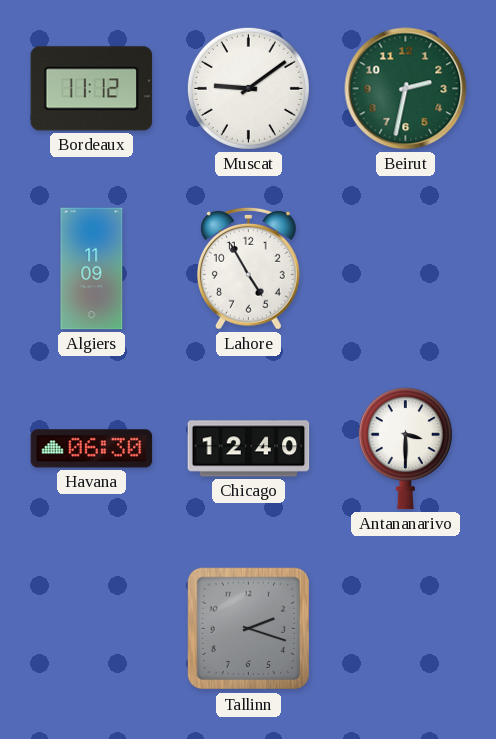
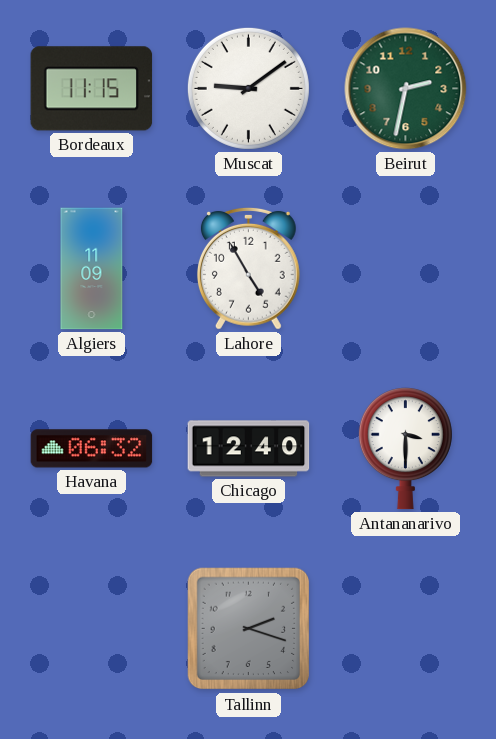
Bordeaux: 11:12 -> 11:15 (92, 89)
Havana: 06:30 -> 06:32 (92, 449)
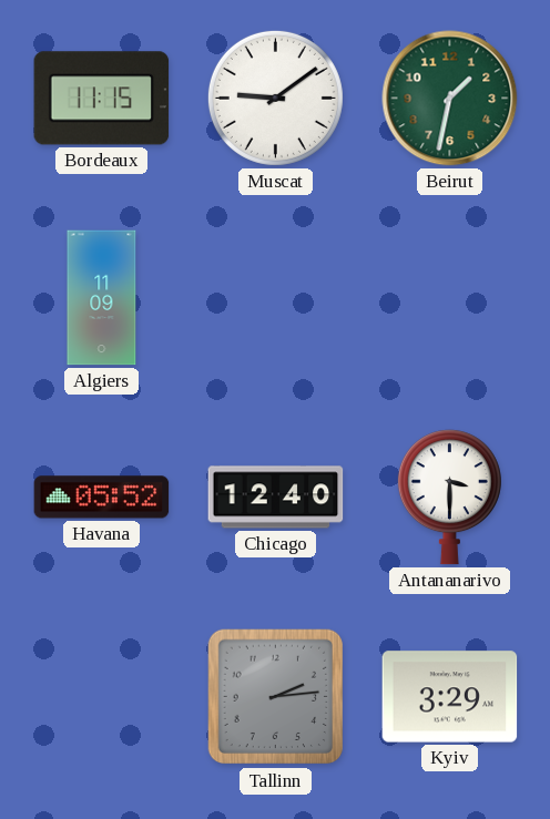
Beirut: 2:32 -> 1:32 (450, 99)
Lahore: 4:55 -> none (248, 268)
Havana: 06:32 -> 05:52 (102, 498)
Tallinn: 2:18 -> 2:14 (276, 697)
Kyiv: none -> 3:29 (450, 697)
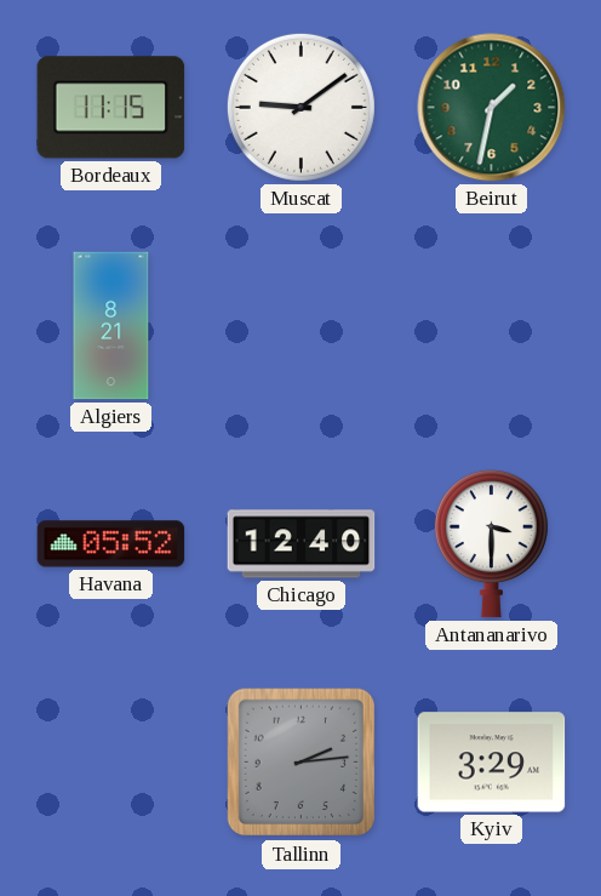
Algiers: 11:09 -> 8:21 (111, 326)
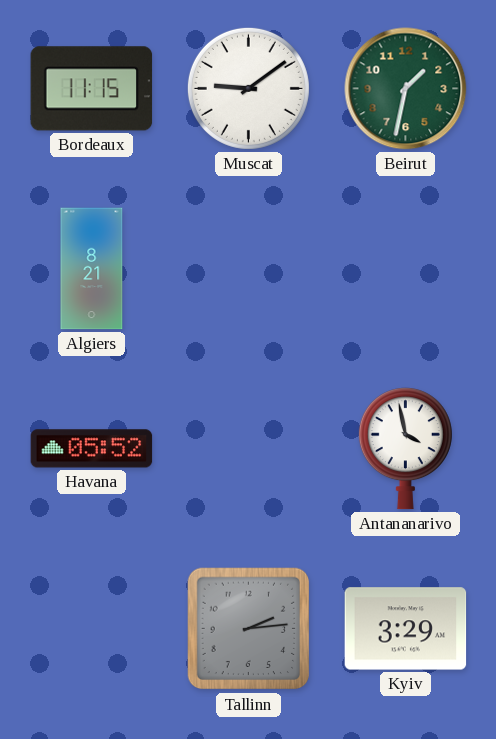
Chicago: 12:40 -> none (302, 544)
Antananarivo: 3:30 -> 3:58 (405, 449)
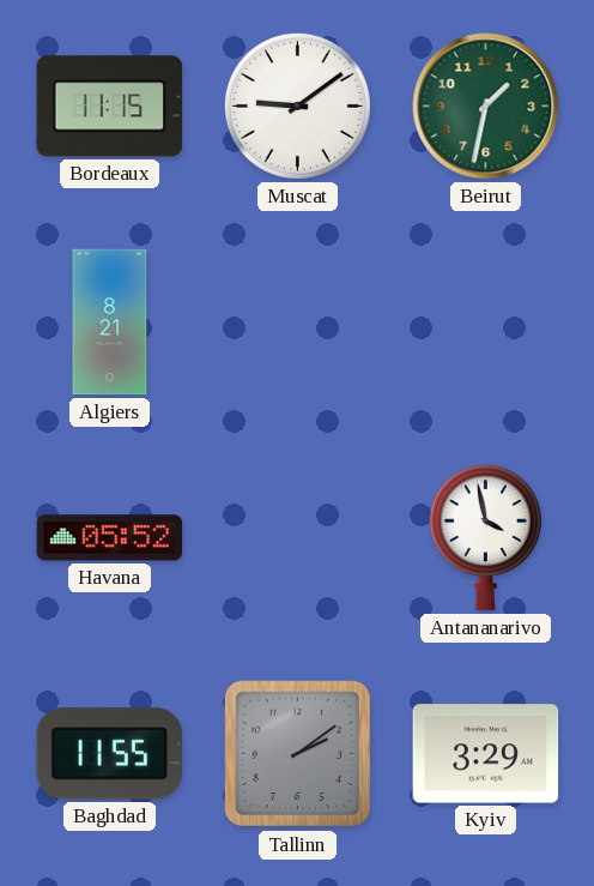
Baghdad: none -> 11:55 (110, 754)
Tallinn: 2:14 -> 2:09 (298, 754)
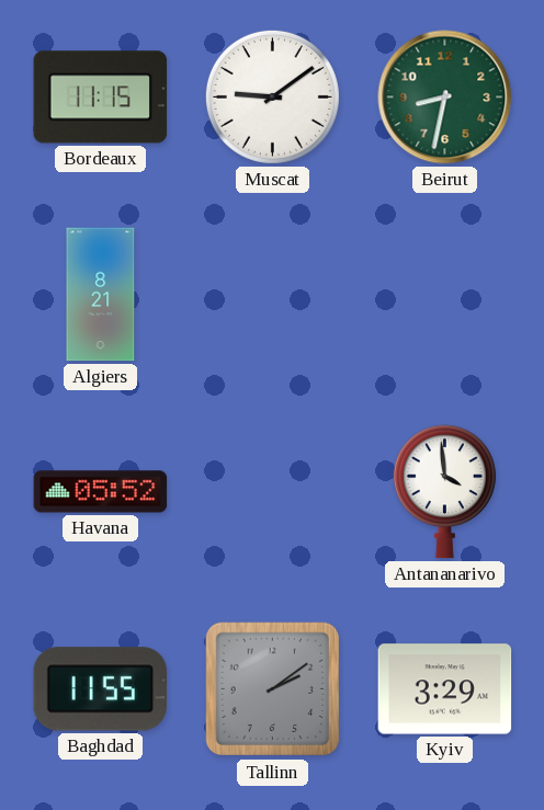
Beirut: 1:32 -> 8:32 (445, 98)
Antananarivo: 3:58 -> 3:59 (444, 492)
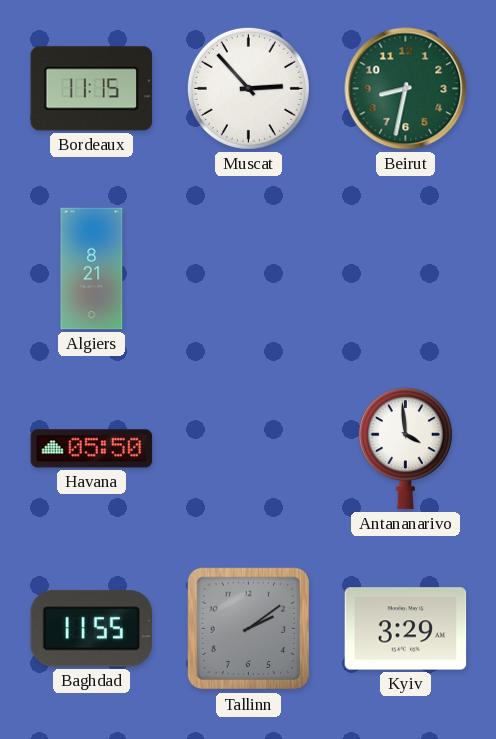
Muscat: 9:09 -> 2:53 (248, 88)
Havana: 05:52 -> 05:50 (92, 449)
